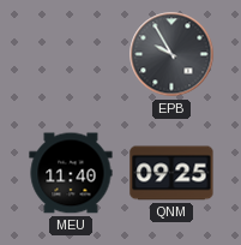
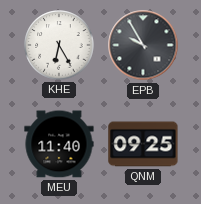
KHE: none -> 6:25 (59, 45)
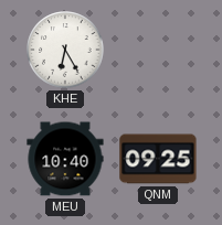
EPB: 9:55 -> none (143, 45)
MEU: 11:40 -> 10:40 (65, 159)
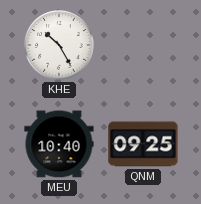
KHE: 6:25 -> 10:25 (59, 45)
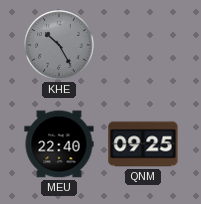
KHE dial: white -> grey (59, 45)
MEU: 10:40 -> 22:40 (59, 144)
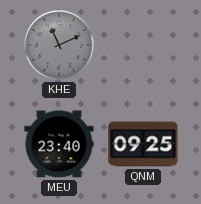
KHE: 10:25 -> 11:11 (59, 45)
MEU: 22:40 -> 23:40 (59, 144)
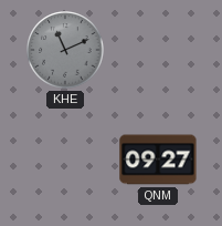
MEU: 23:40 -> none (59, 144)
QNM: 09:25 -> 09:27 (158, 160)
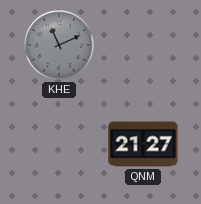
QNM: 09:27 -> 21:27 (143, 144)
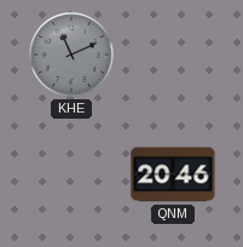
QNM: 21:27 -> 20:46 (173, 174)
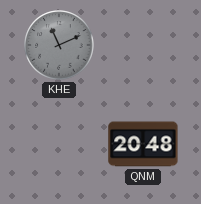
QNM: 20:46 -> 20:48 (143, 144)
